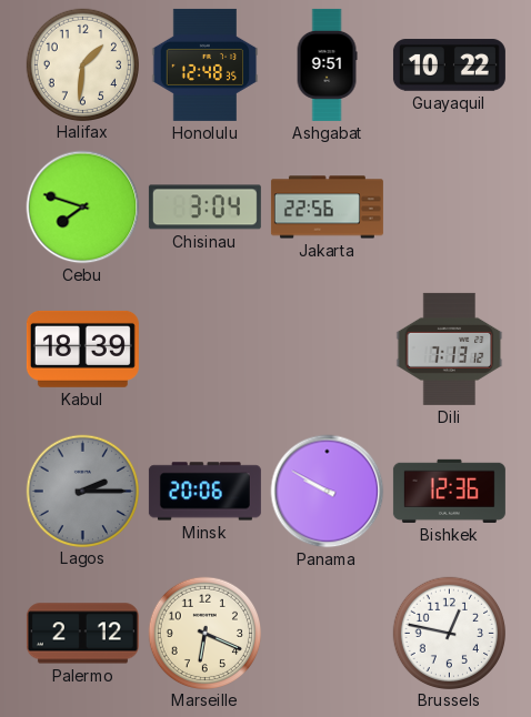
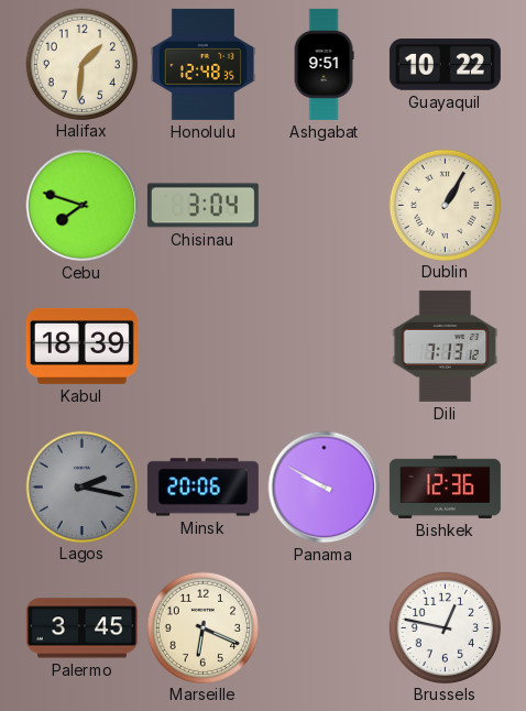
Jakarta: 22:56 -> none (327, 208)
Dublin: none -> 1:05 (445, 205)
Lagos: 2:15 -> 2:17 (81, 486)
Palermo: 2:12 -> 3:45 (81, 628)
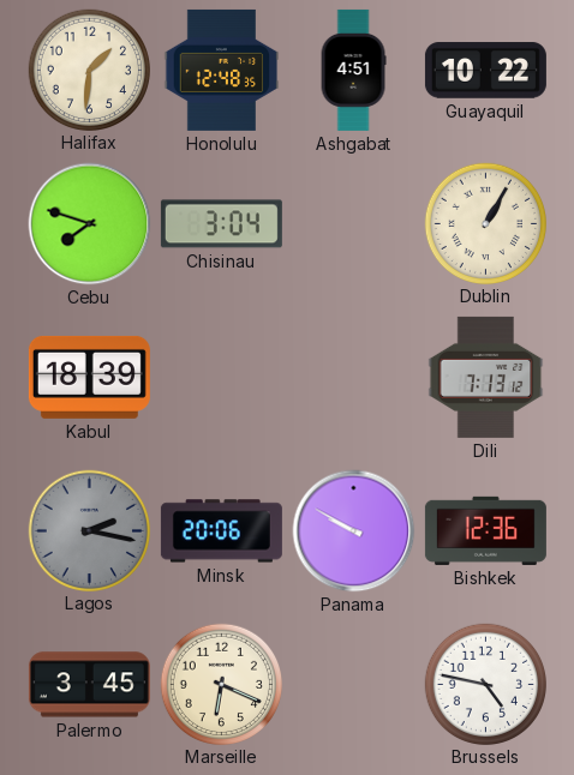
Ashgabat: 9:51 -> 4:51 (353, 70)
Brussels: 12:47 -> 4:47 (485, 684)
